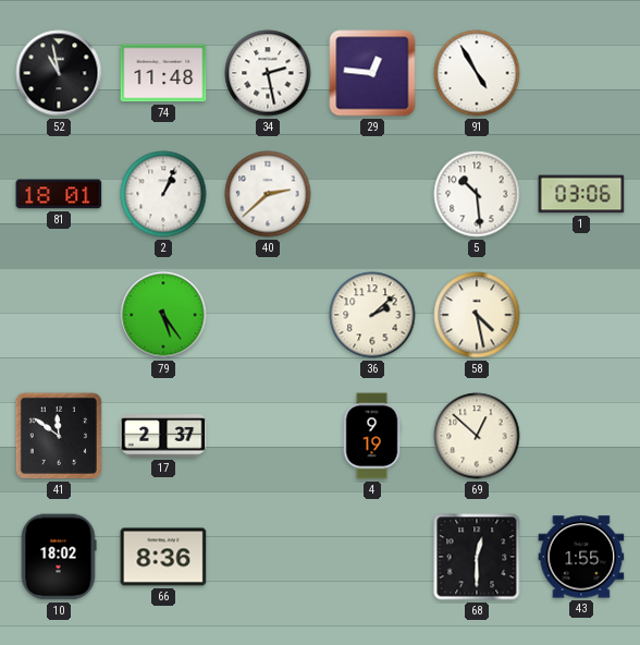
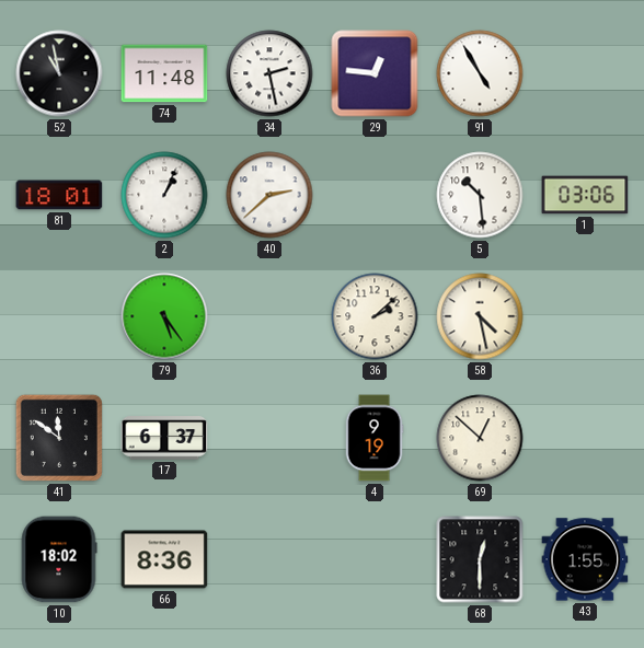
17: 2:37 -> 6:37 (164, 438)
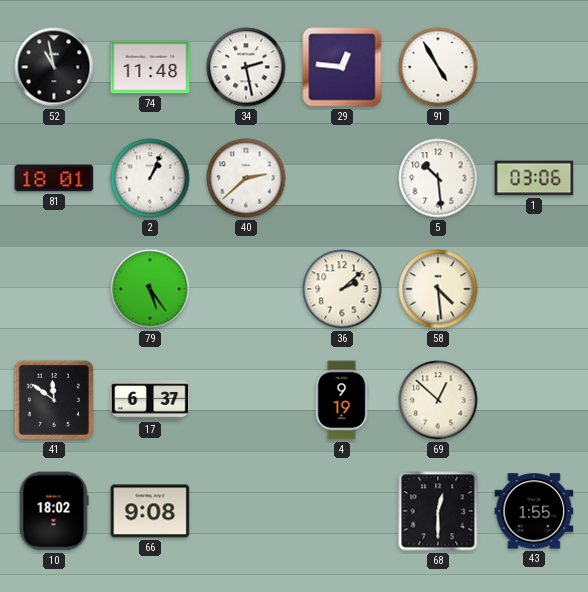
58: 4:28 -> 4:29 (438, 289)
66: 8:36 -> 9:08 (150, 511)
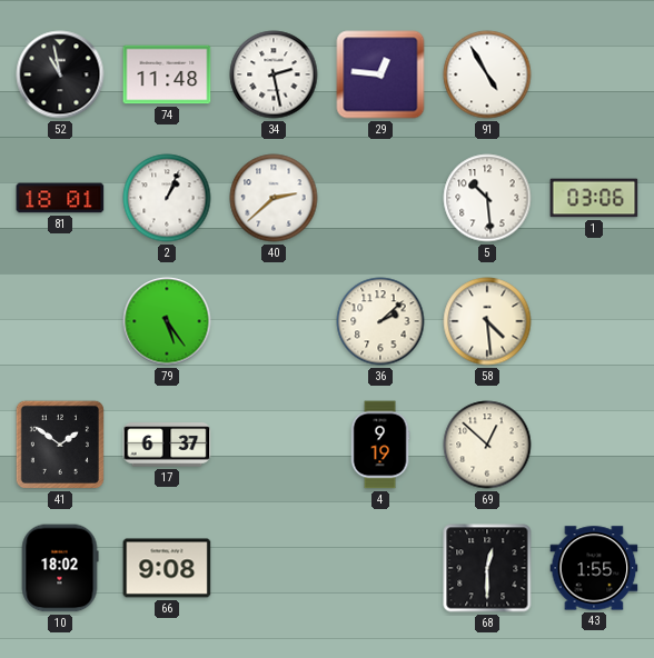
41: 11:51 -> 1:51 (60, 445)
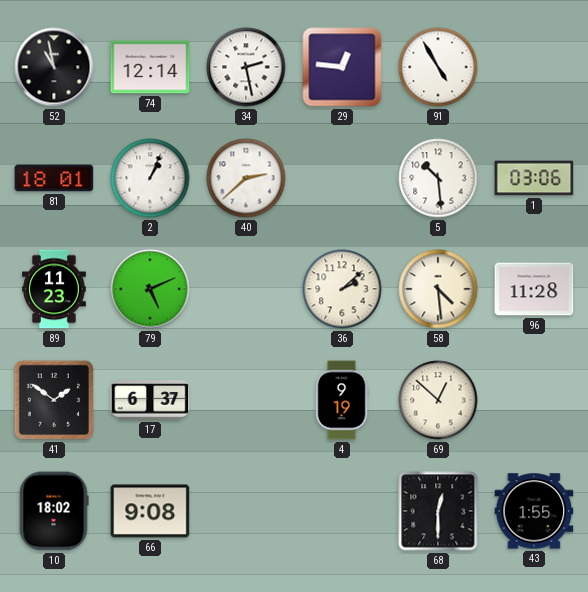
74: 11:48 -> 12:14 (150, 67)
89: none -> 11:23 (54, 289)
79: 5:24 -> 5:11 (150, 289)
96: none -> 11:28 (534, 289)
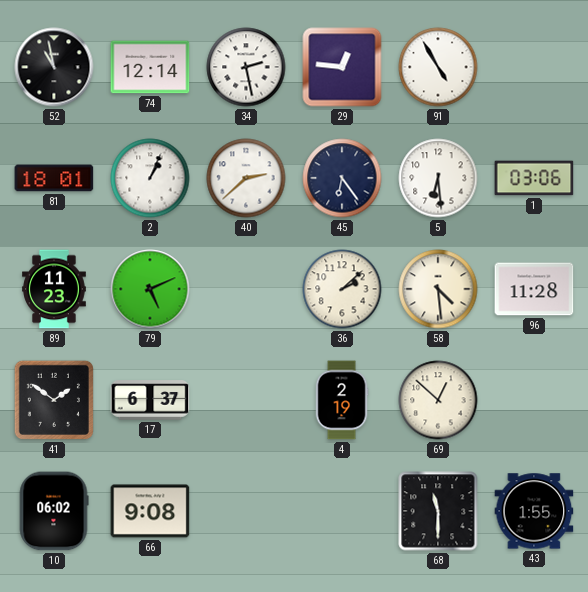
45: none -> 6:24 (342, 178)
5: 10:29 -> 6:29 (438, 178)
4: 9:19 -> 2:19 (342, 400)
10: 18:02 -> 06:02 (54, 511)
68: 12:30 -> 11:30 (438, 511)
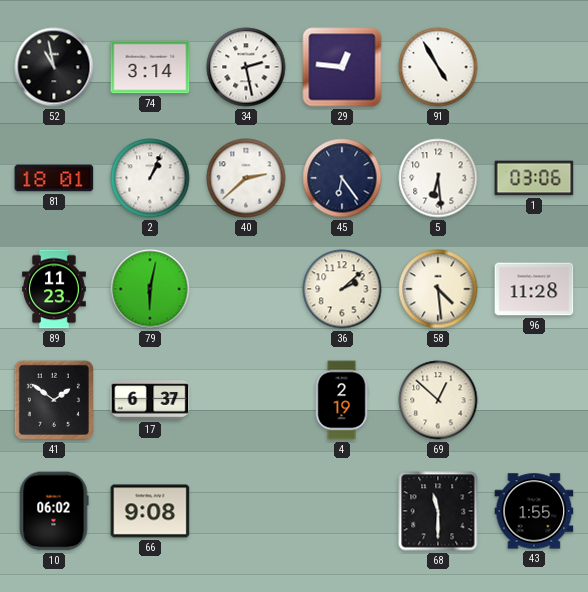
74: 12:14 -> 3:14 (150, 67)
79: 5:11 -> 6:02 (150, 289)
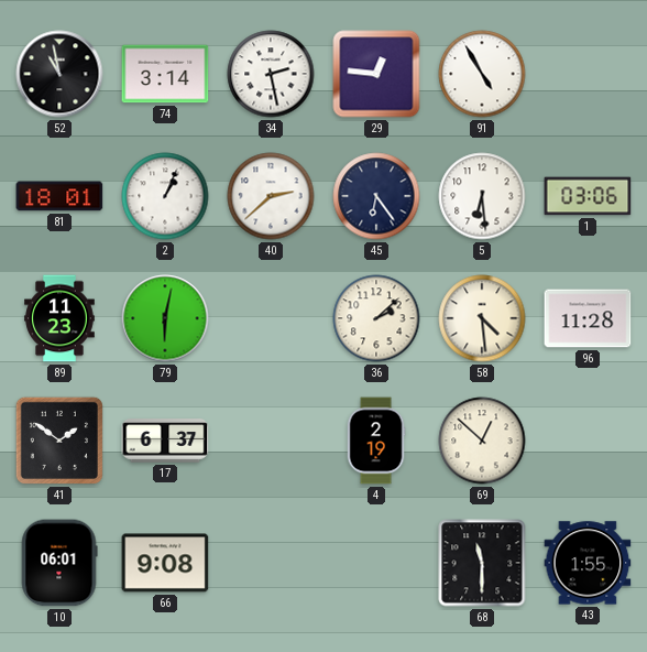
10: 06:02 -> 06:01 (59, 563)
